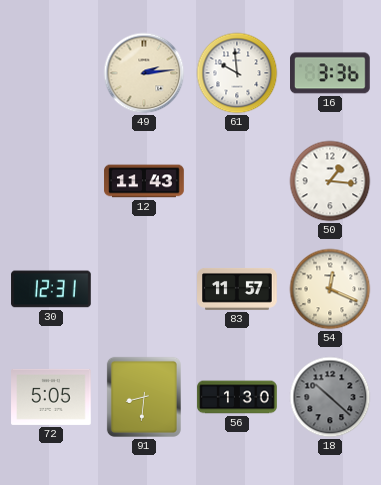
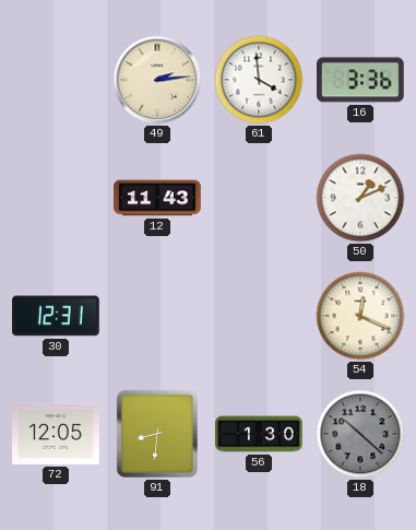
61: 9:59 -> 3:59 (259, 80)
50: 1:16 -> 1:11 (360, 198)
83: 11:57 -> none (237, 289)
72: 5:05 -> 12:05 (56, 434)
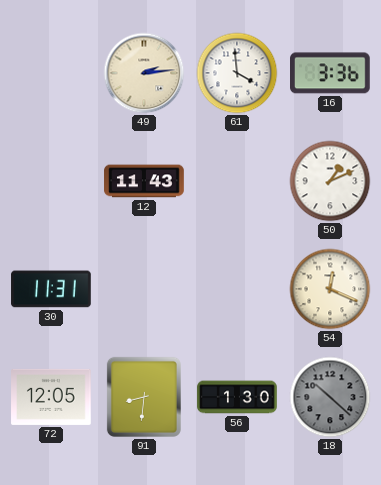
30: 12:31 -> 11:31 (51, 289)
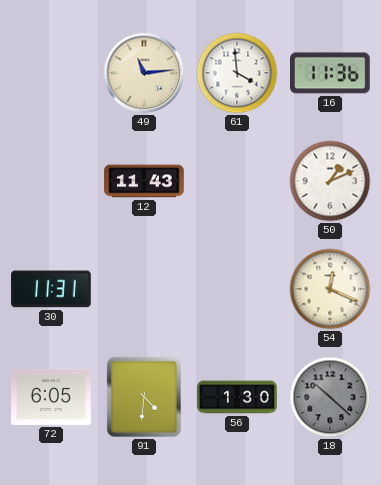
49: 2:14 -> 11:14 (144, 73)
16: 3:36 -> 11:36 (331, 73)
72: 12:05 -> 6:05 (51, 397)
91: 8:31 -> 4:31 (144, 397)
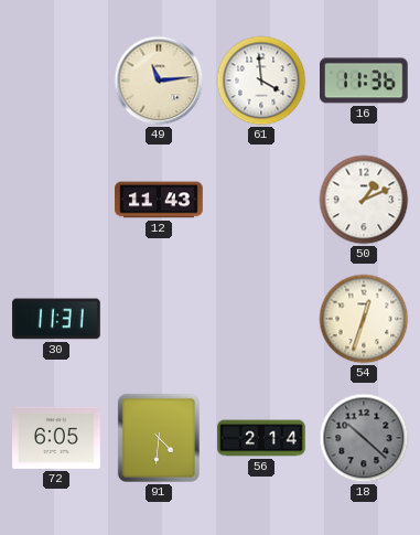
54: 12:19 -> 12:33 (364, 319)
56: 1:30 -> 2:14 (261, 438)
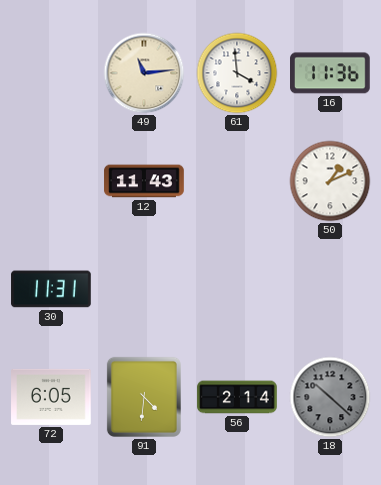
54: 12:33 -> none (364, 319)
